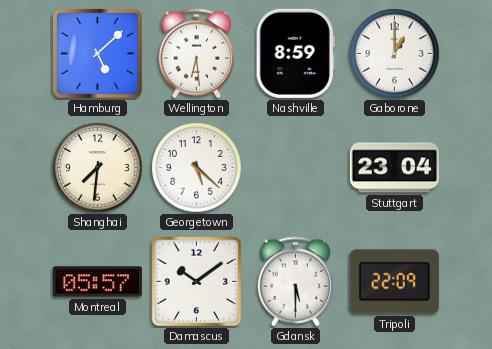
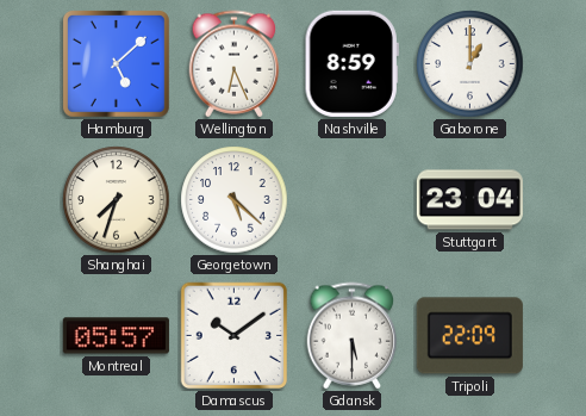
Wellington: 6:29 -> 6:26 (235, 64)
Shanghai: 7:31 -> 7:33 (117, 200)
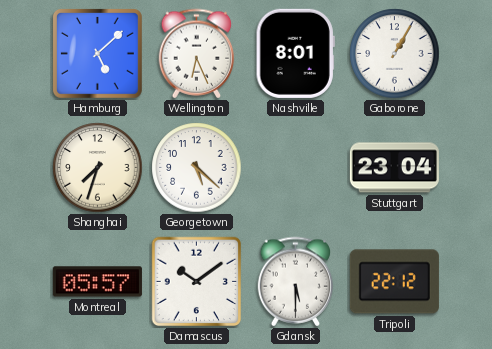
Nashville: 8:59 -> 8:01 (295, 53)
Gaborone: 1:00 -> 1:05 (395, 54)
Tripoli: 22:09 -> 22:12 (394, 282)
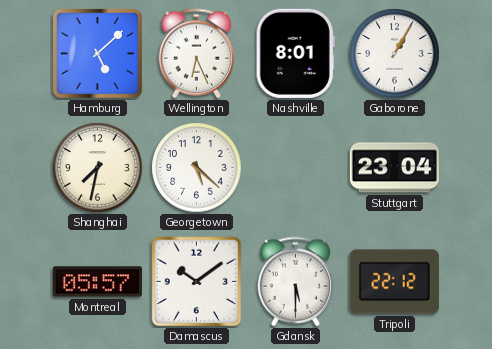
Shanghai: 7:33 -> 7:32 (98, 168)
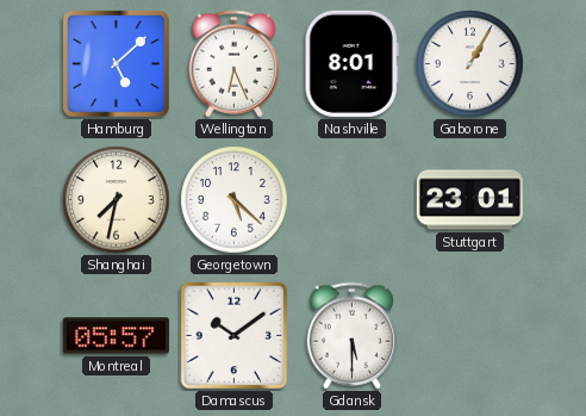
Stuttgart: 23:04 -> 23:01 (469, 200)
Tripoli: 22:12 -> none (394, 282)
